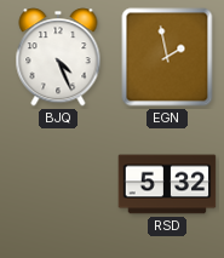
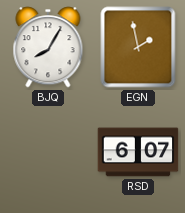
BJQ: 4:26 -> 8:05 (48, 47)
RSD: 5:32 -> 6:07 (138, 152)
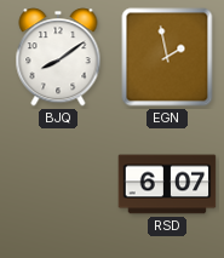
BJQ: 8:05 -> 8:09 (58, 57)
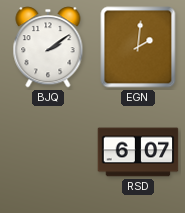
BJQ: 8:09 -> 2:09 (48, 47)
EGN: 1:58 -> 2:01 (138, 47)
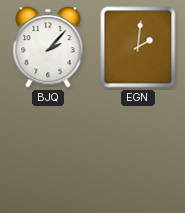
BJQ: 2:09 -> 2:07 (48, 47)
RSD: 6:07 -> none (138, 152)
